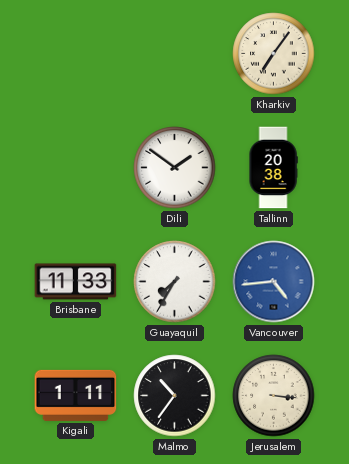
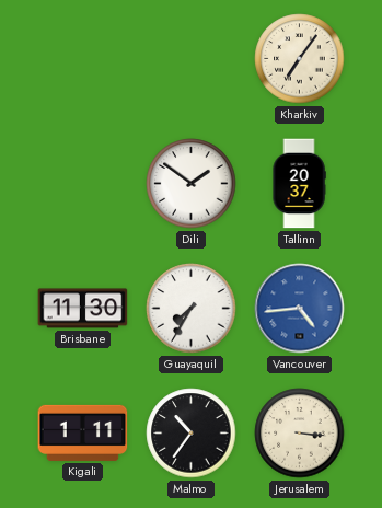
Tallinn: 20:38 -> 20:37 (299, 184)
Brisbane: 11:33 -> 11:30 (83, 309)
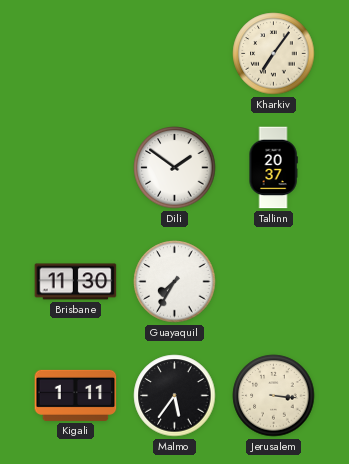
Vancouver: 4:44 -> none (300, 309)
Malmo: 10:36 -> 5:36 (175, 396)
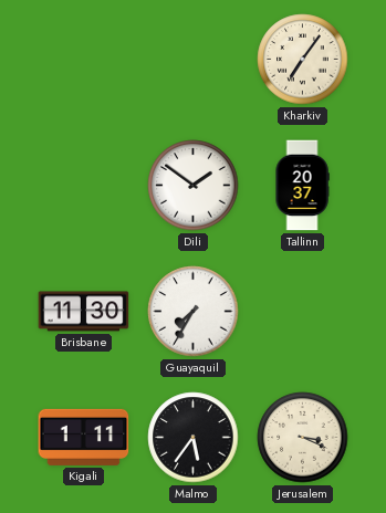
Jerusalem: 3:16 -> 3:19 (303, 438)
